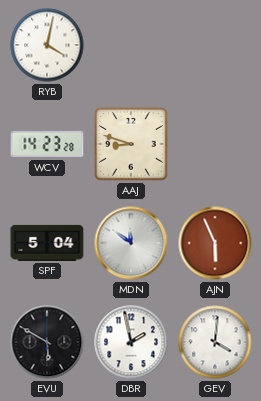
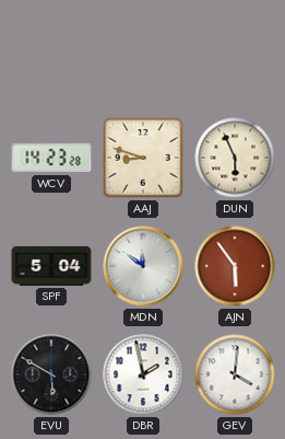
RYB: 4:02 -> none (47, 45)
DUN: none -> 5:56 (235, 158)
AJN: 5:56 -> 5:54 (235, 266)
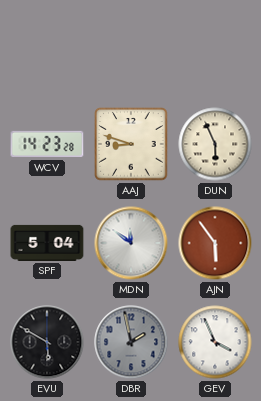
DBR dial: white -> grey (131, 342)
GEV: 4:01 -> 3:56 (215, 342)
